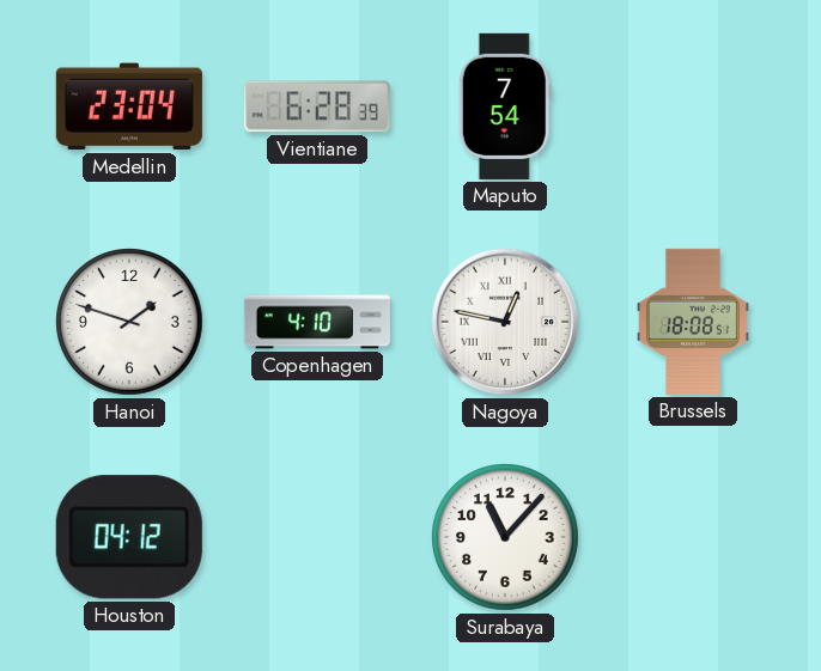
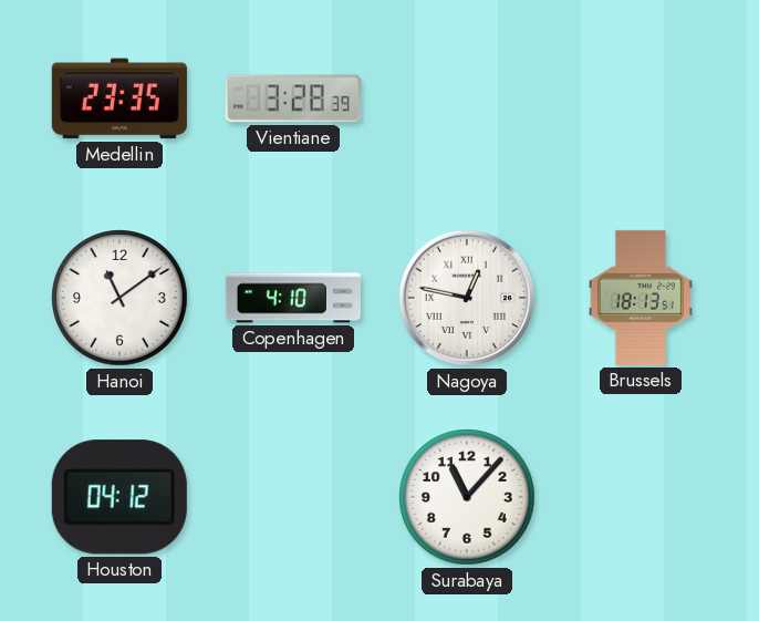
Medellin: 23:04 -> 23:35 (119, 99)
Vientiane: 6:28 -> 3:28 (293, 99)
Maputo: 7:54 -> none (505, 106)
Hanoi: 1:48 -> 11:09 (121, 299)
Brussels: 18:08 -> 18:13 (641, 298)
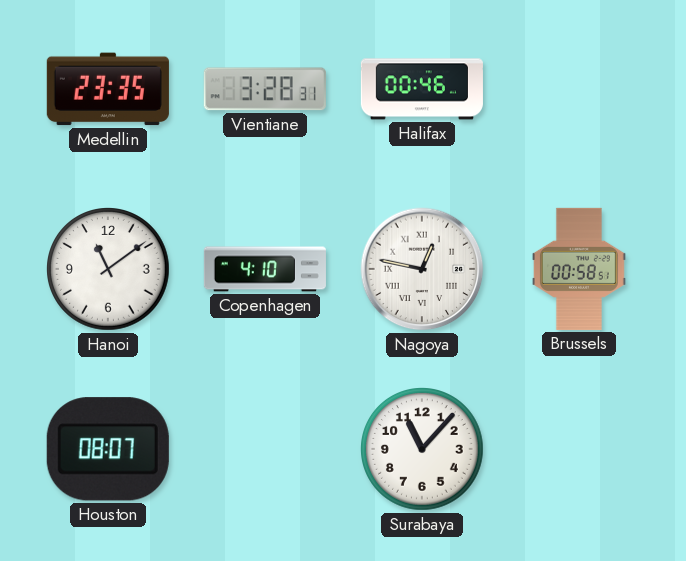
Vientiane: 3:28:39 -> 3:28:31 (265, 89)
Halifax: none -> 00:46 (422, 89)
Brussels: 18:13 -> 00:58 (579, 269)
Houston: 04:12 -> 08:07 (108, 449)
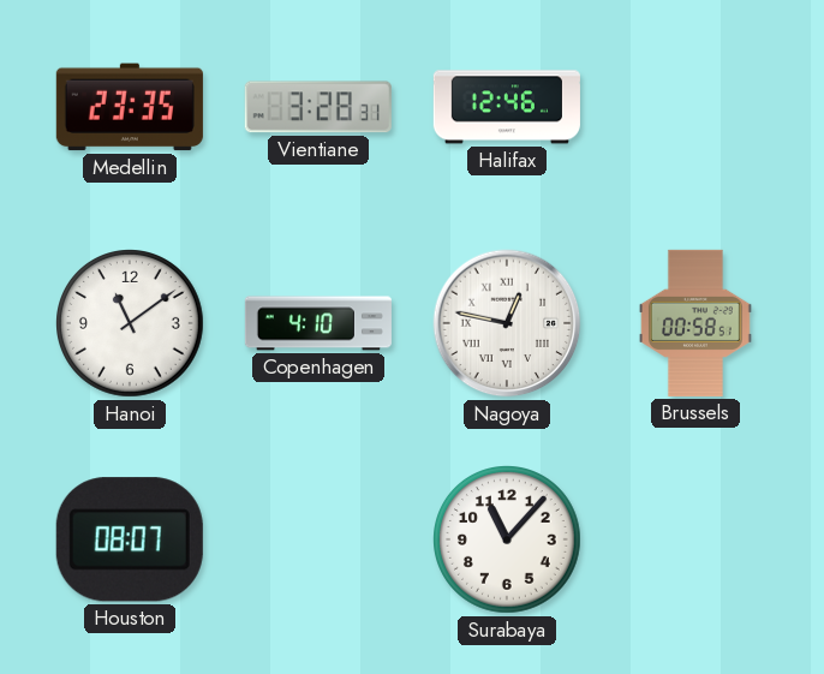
Halifax: 00:46 -> 12:46 (507, 107)
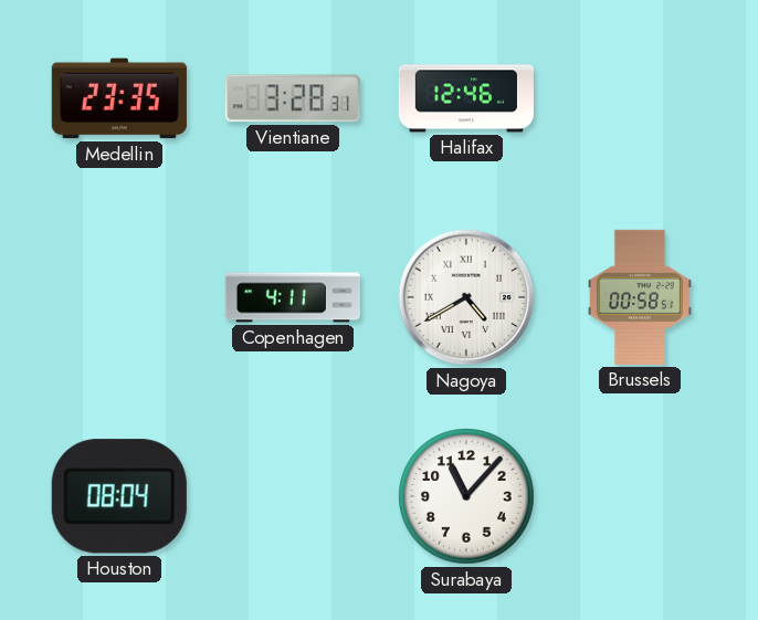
Hanoi: 11:09 -> none (131, 324)
Copenhagen: 4:10 -> 4:11 (293, 297)
Nagoya: 12:47 -> 4:40 (466, 297)
Houston: 08:07 -> 08:04 (119, 496)
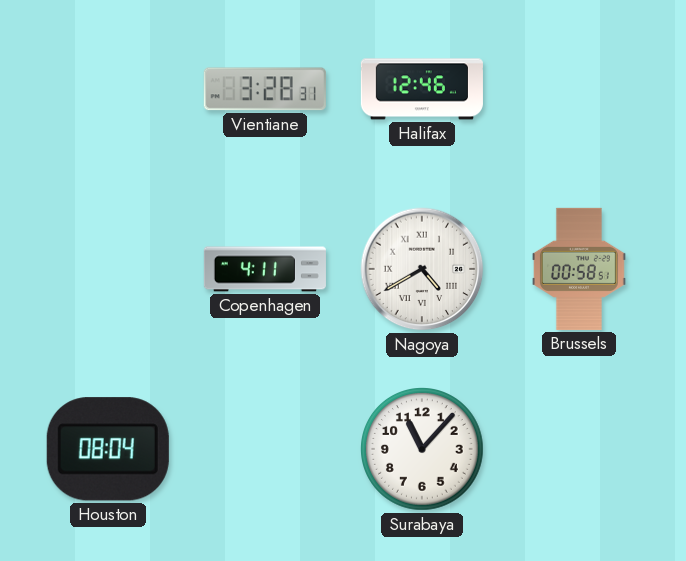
Medellin: 23:35 -> none (119, 98)
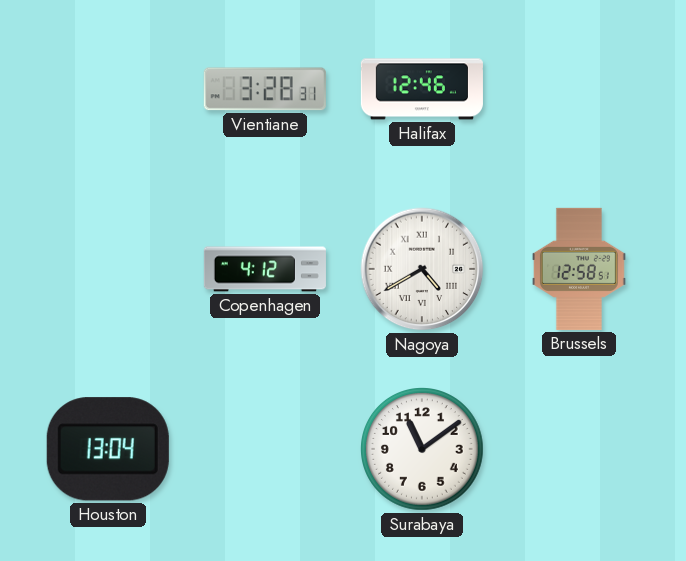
Copenhagen: 4:11 -> 4:12 (265, 269)
Brussels: 00:58 -> 12:58 (579, 269)
Houston: 08:04 -> 13:04 (108, 449)
Surabaya: 11:07 -> 11:09 (423, 450)
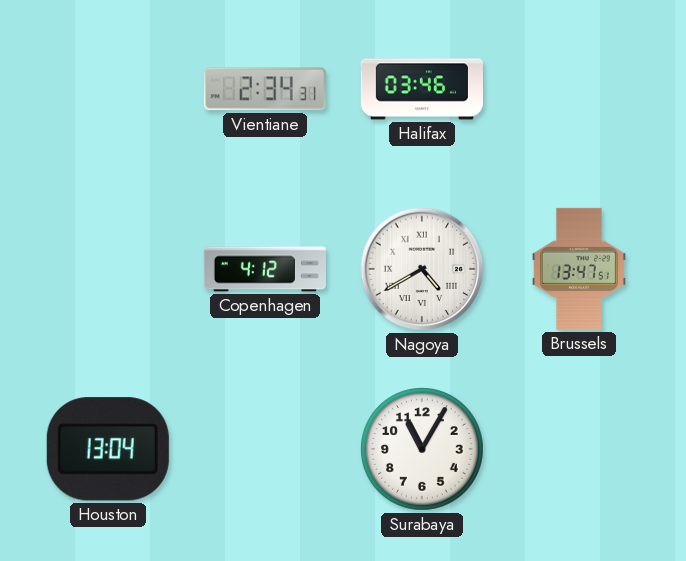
Vientiane: 3:28 -> 2:34 (265, 89)
Halifax: 12:46 -> 03:46 (422, 89)
Brussels: 12:58 -> 13:47 (579, 269)
Surabaya: 11:09 -> 11:05 (423, 450)
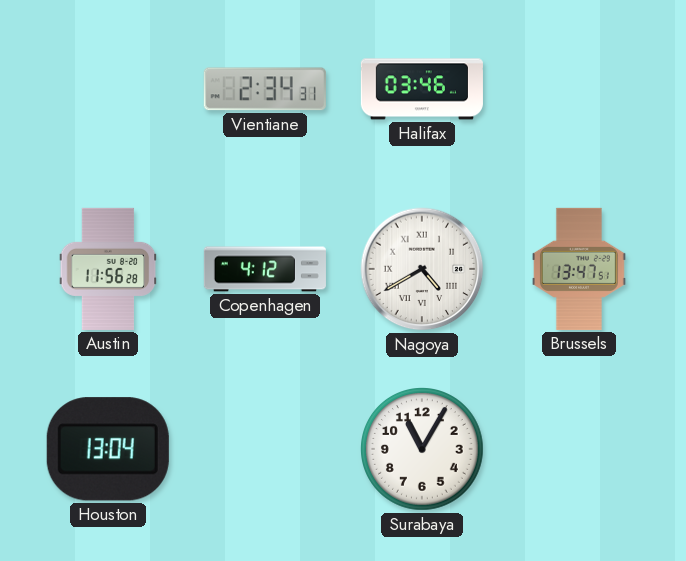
Austin: none -> 11:56 (108, 269)
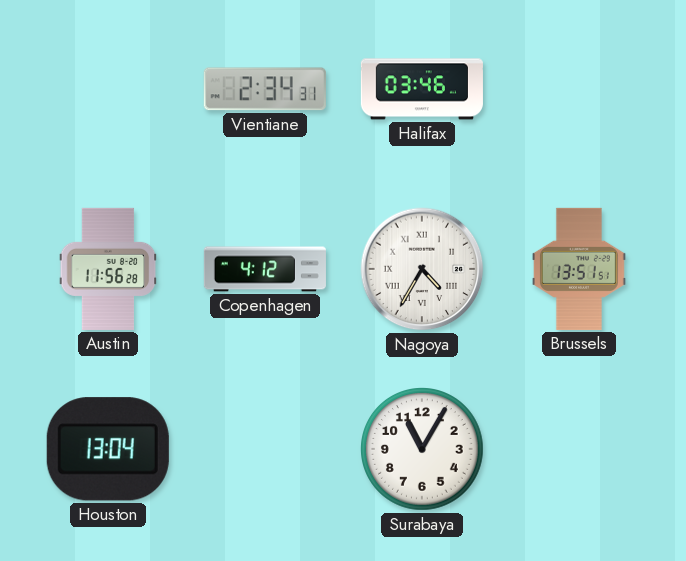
Nagoya: 4:40 -> 4:35 (422, 269)
Brussels: 13:47 -> 13:51 (579, 269)
